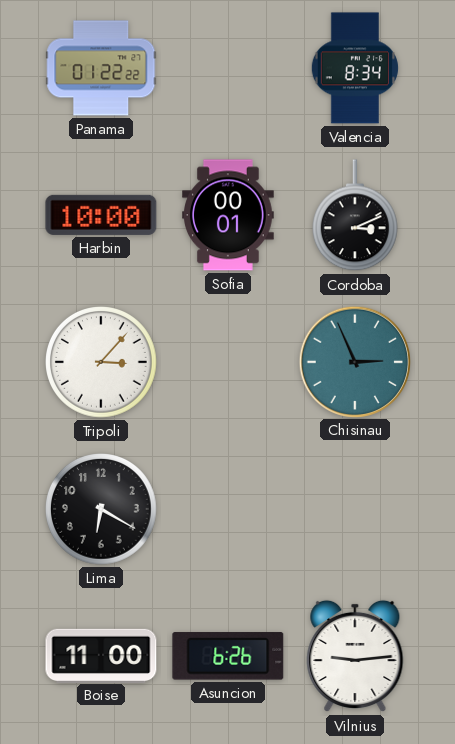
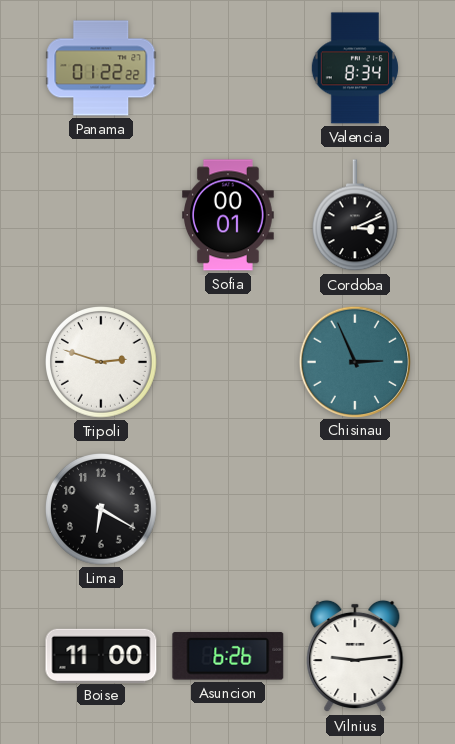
Harbin: 10:00 -> none (101, 215)
Tripoli: 3:07 -> 2:48 (102, 363)
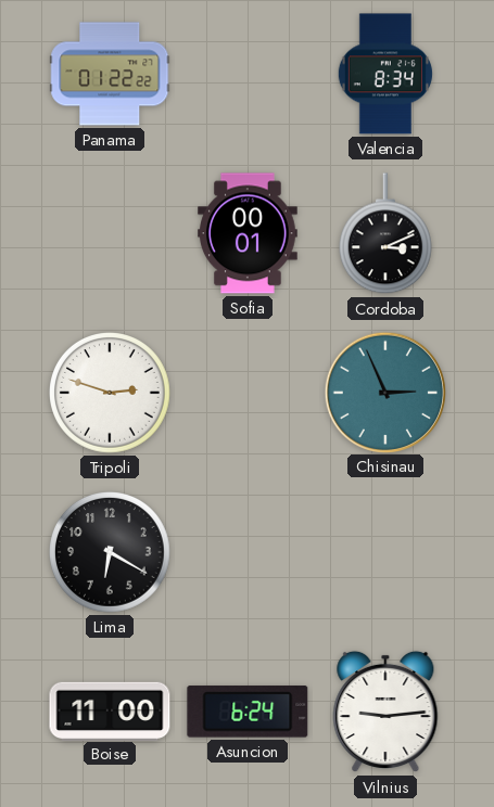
Asuncion: 6:26 -> 6:24 (248, 712)
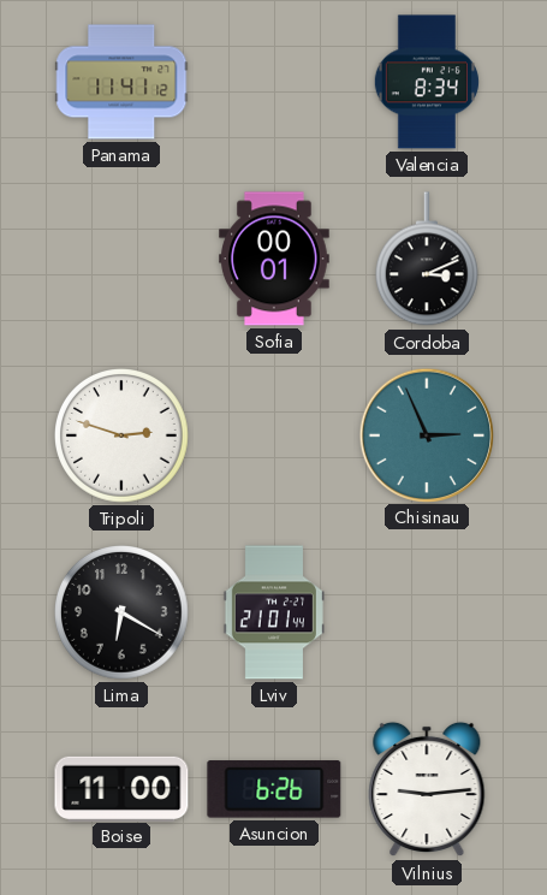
Panama: 01:22 -> 11:41 (121, 82)
Lviv: none -> 21:01 (274, 612)
Asuncion: 6:24 -> 6:26 (274, 789)
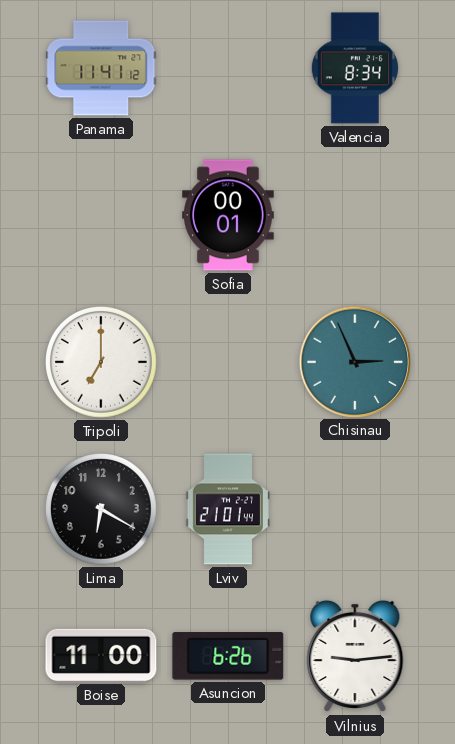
Cordoba: 3:11 -> none (427, 260)
Tripoli: 2:48 -> 7:00 (102, 363)
